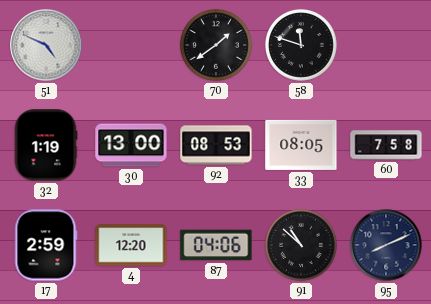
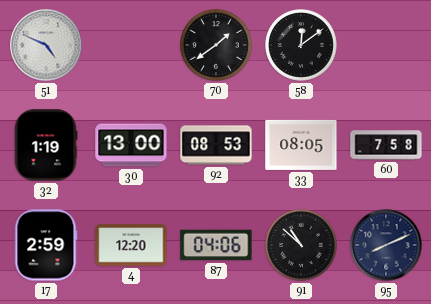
58: 11:48 -> 12:09 (302, 46)
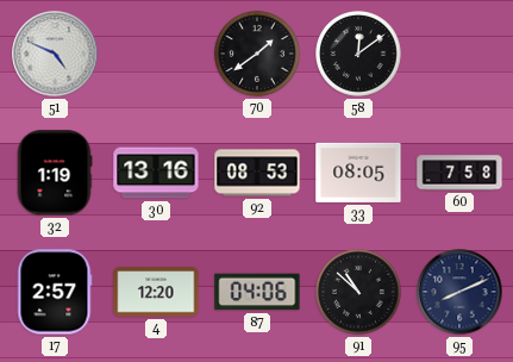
30: 13:00 -> 13:16 (156, 173)
17: 2:59 -> 2:57 (55, 292)
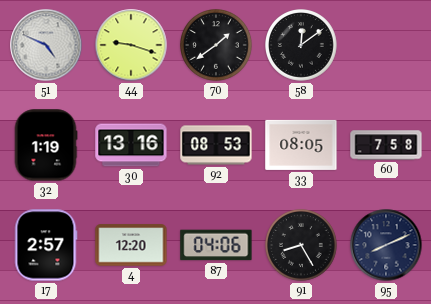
44: none -> 9:18 (131, 45)
91: 10:52 -> 8:25 (302, 246)
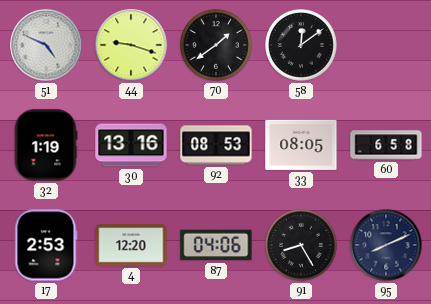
60: 7:58 -> 6:58 (386, 145)
17: 2:57 -> 2:53 (46, 245)
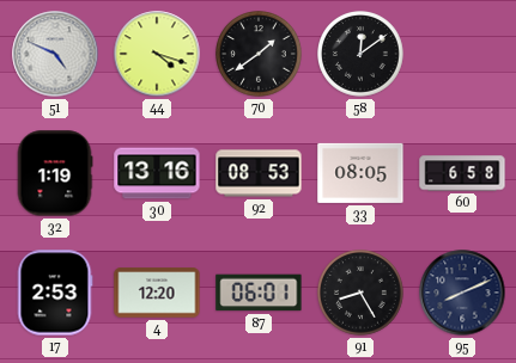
44: 9:18 -> 4:18 (157, 54)
87: 04:06 -> 06:01 (259, 293)
